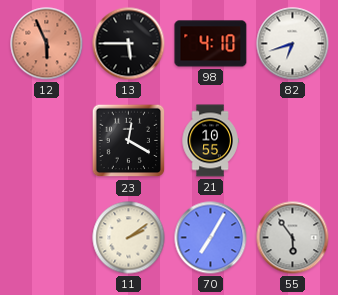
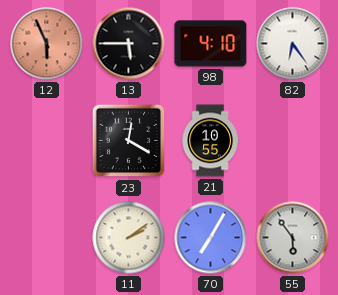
82: 6:42 -> 6:24 (293, 44)
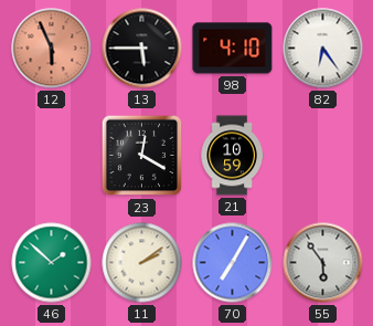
21: 10:55 -> 10:59 (232, 156)
46: none -> 1:52 (52, 263)
